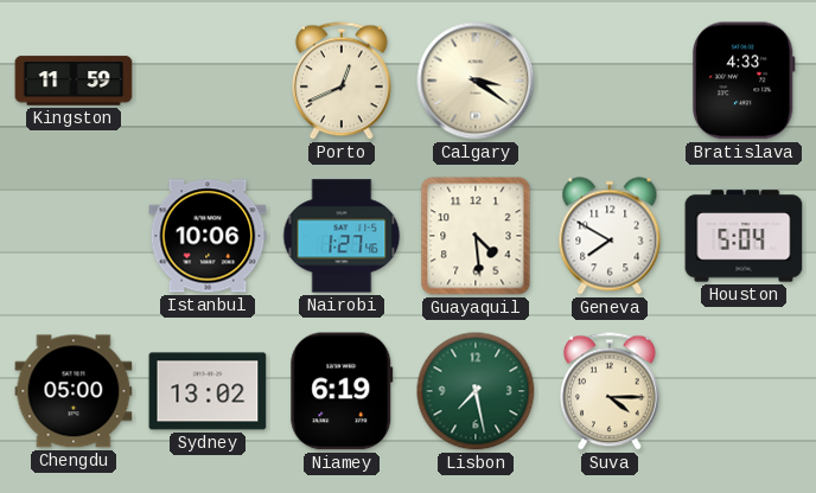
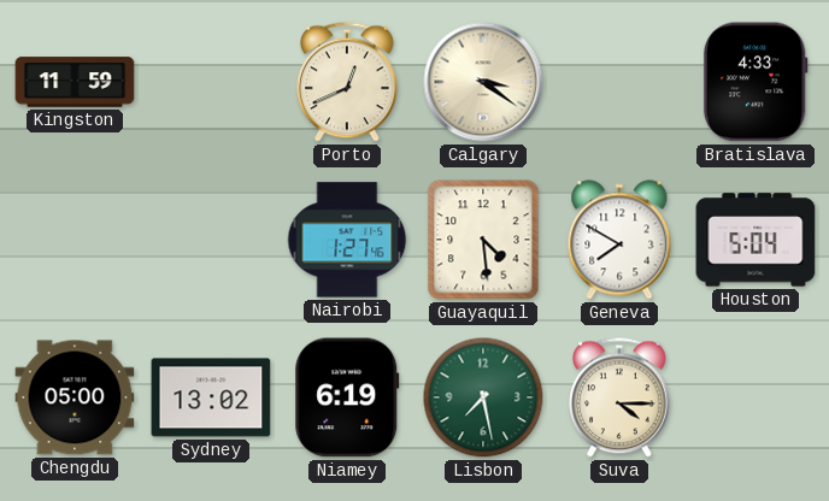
Istanbul: 10:06 -> none (208, 236)
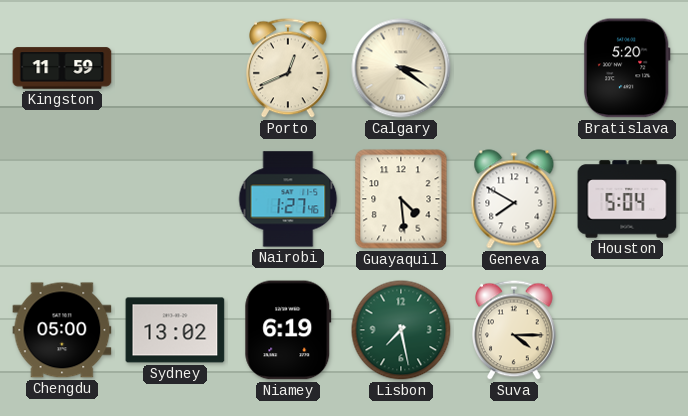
Bratislava: 4:33 -> 5:20 (627, 68)
